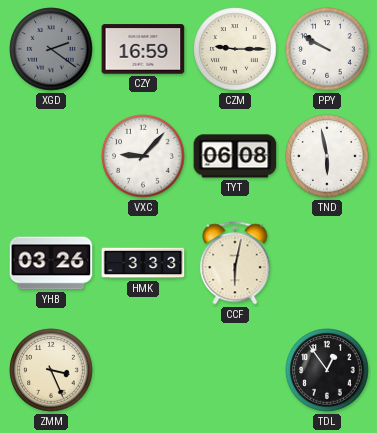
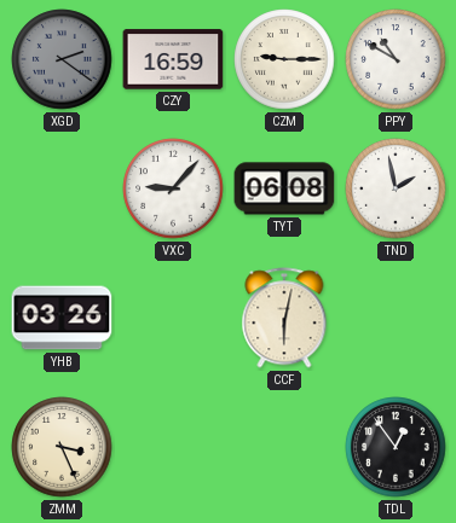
PPY: 9:50 -> 10:50 (396, 59)
TND: 5:58 -> 1:58 (396, 188)
HMK: 3:33 -> none (143, 263)
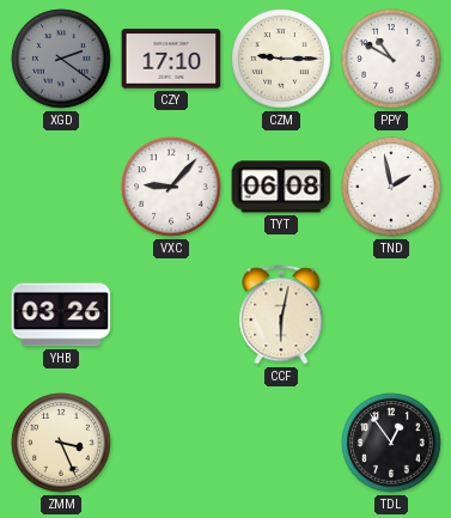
CZY: 16:59 -> 17:10 (171, 59)
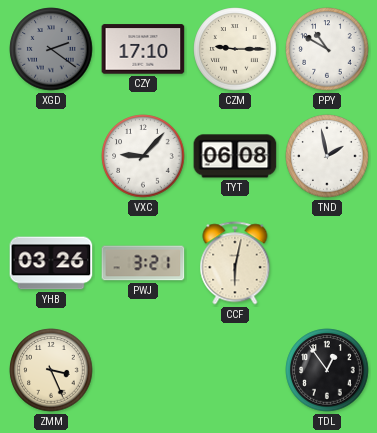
PWJ: none -> 3:21 (143, 263)
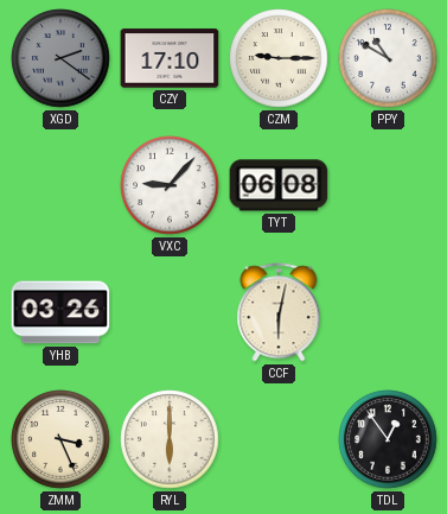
TND: 1:58 -> none (327, 156)
PWJ: 3:21 -> none (143, 263)
RYL: none -> 6:00 (170, 439)
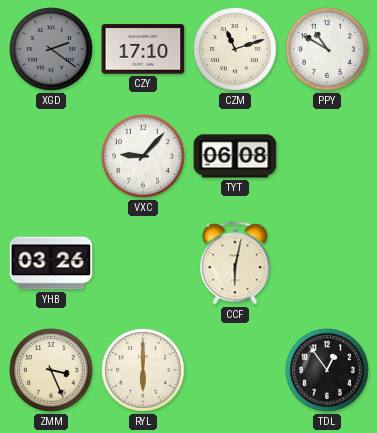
CZM: 9:15 -> 11:12 (235, 49)
